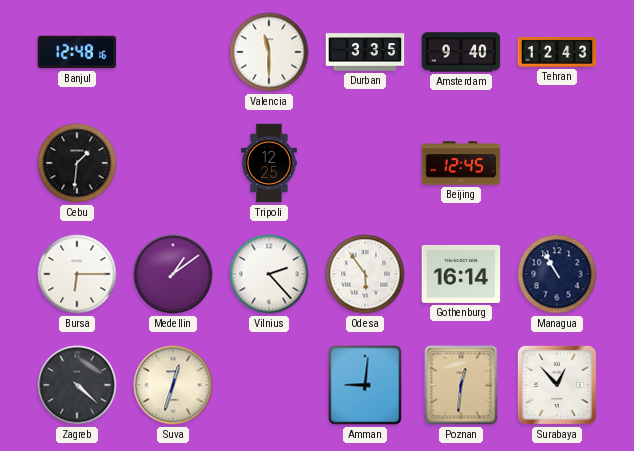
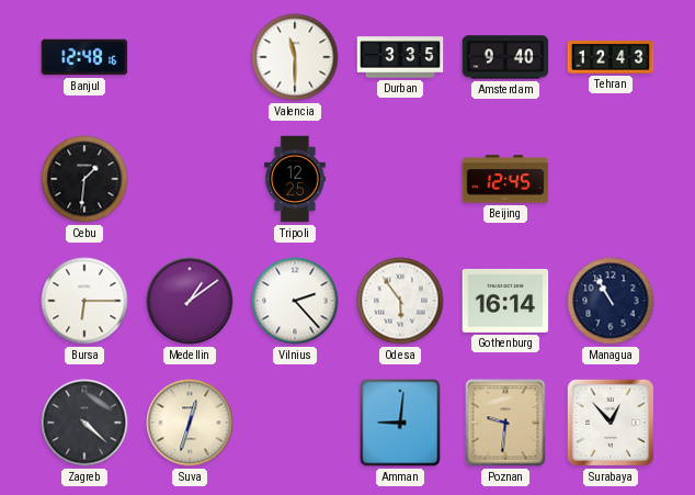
Poznan: 12:31 -> 9:31 (505, 423)
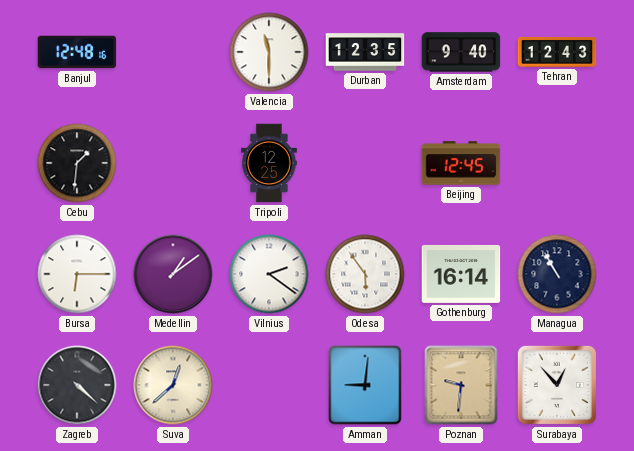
Durban: 3:35 -> 12:35 (365, 52)
Vilnius: 2:23 -> 2:21 (269, 274)
Suva: 12:33 -> 12:38 (173, 385)
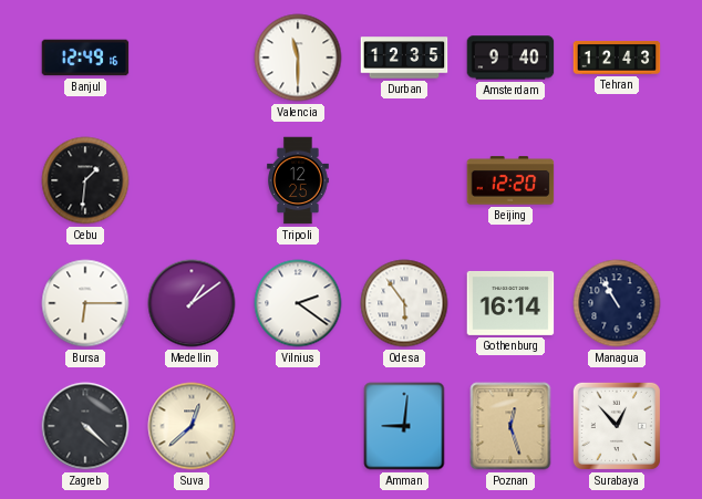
Banjul: 12:48 -> 12:49 (85, 58)
Beijing: 12:45 -> 12:20 (510, 180)
Poznan: 9:31 -> 12:27 (510, 426)
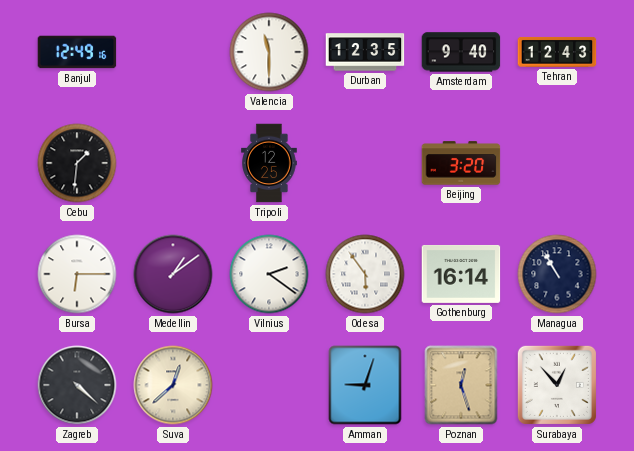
Beijing: 12:20 -> 3:20 (461, 163)
Amman: 9:01 -> 9:03 (365, 385)
